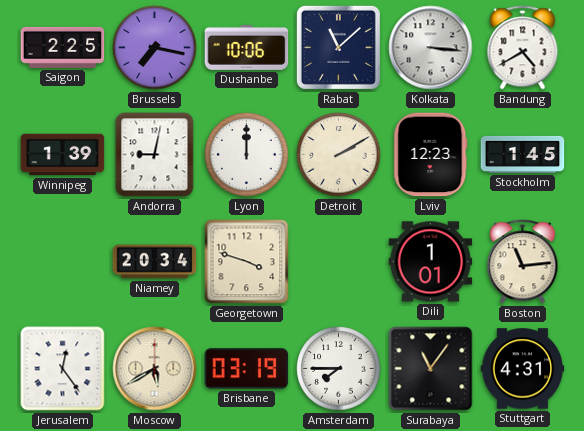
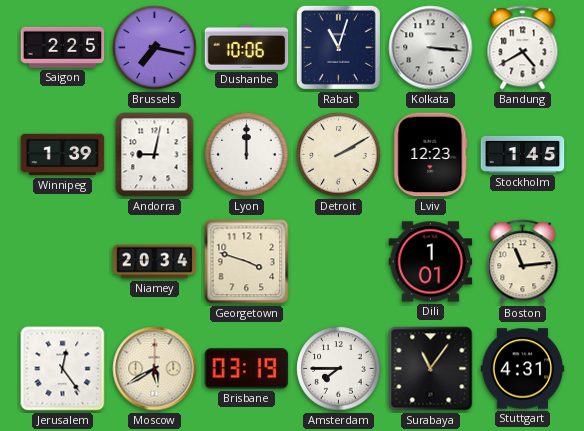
Rabat: 11:08 -> 11:03 (338, 47)
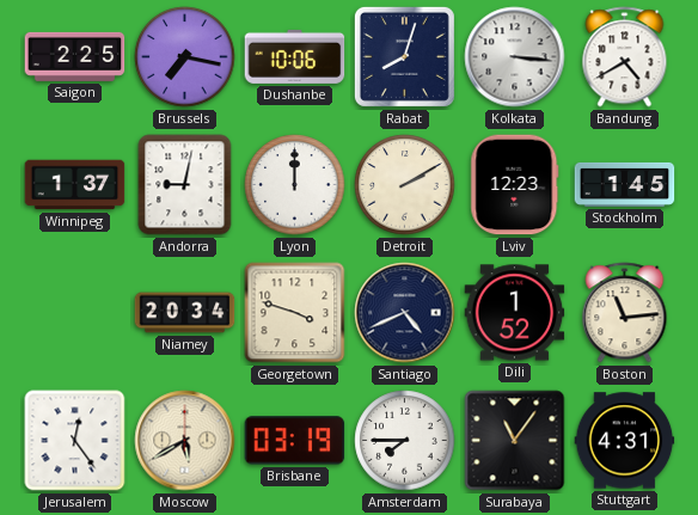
Rabat: 11:03 -> 8:03 (404, 56)
Winnipeg: 1:39 -> 1:37 (75, 185)
Santiago: none -> 4:41 (405, 313)
Dili: 1:01 -> 1:52 (515, 313)
